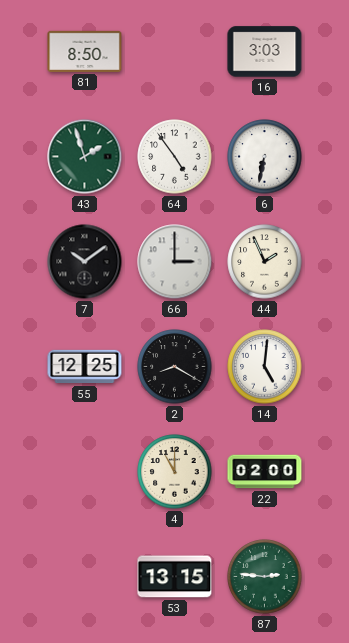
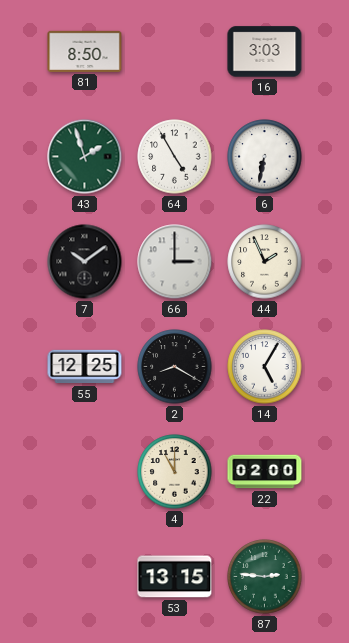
64: 4:54 -> 4:55 (175, 157)
14: 5:01 -> 5:05 (265, 367)
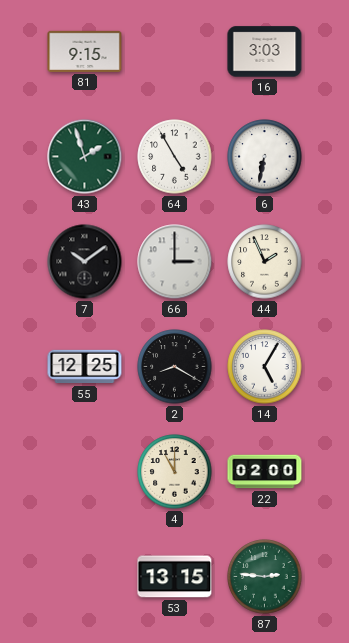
81: 8:50 -> 9:15 (85, 51)
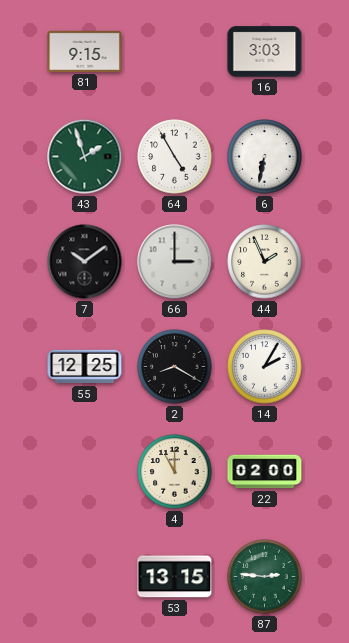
14: 5:05 -> 2:05 (265, 367)
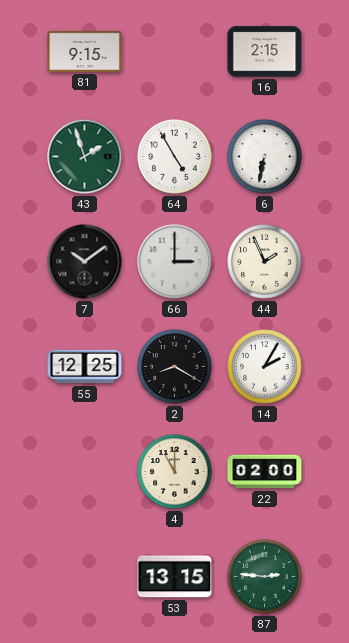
16: 3:03 -> 2:15 (265, 52)
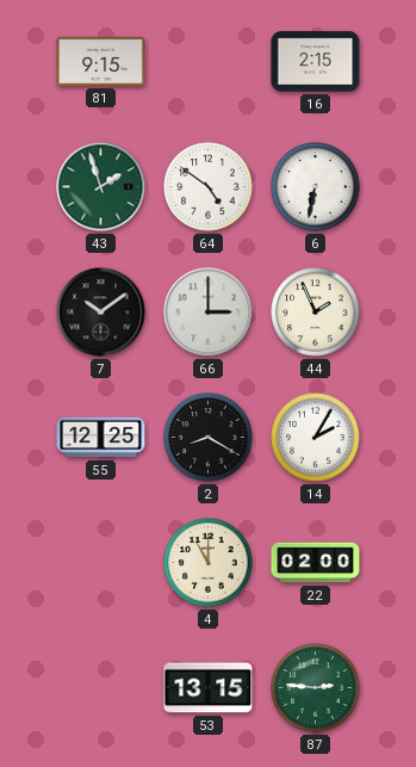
64: 4:55 -> 4:51 (209, 187)
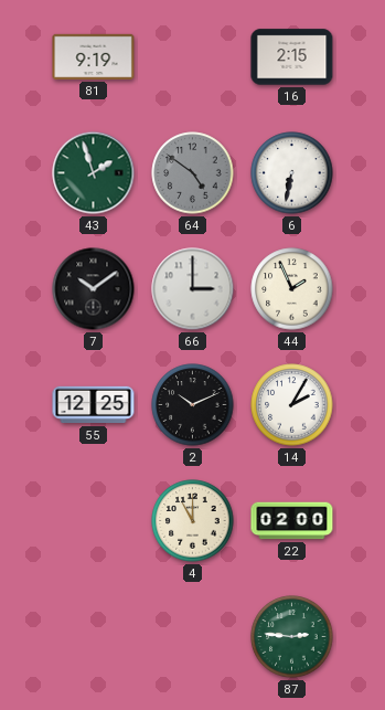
81: 9:15 -> 9:19 (94, 56)
64 dial: white -> grey (193, 173)
2: 8:20 -> 10:11 (193, 405)
53: 13:15 -> none (209, 688)
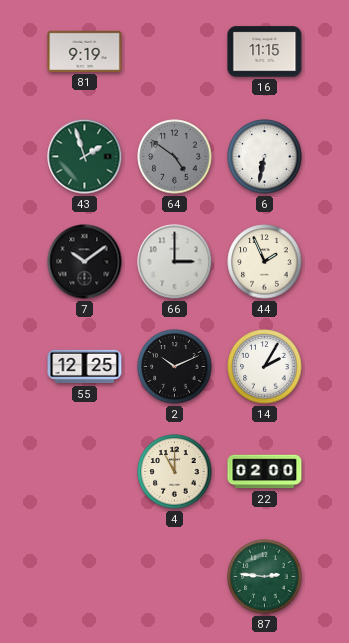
16: 2:15 -> 11:15 (265, 52)
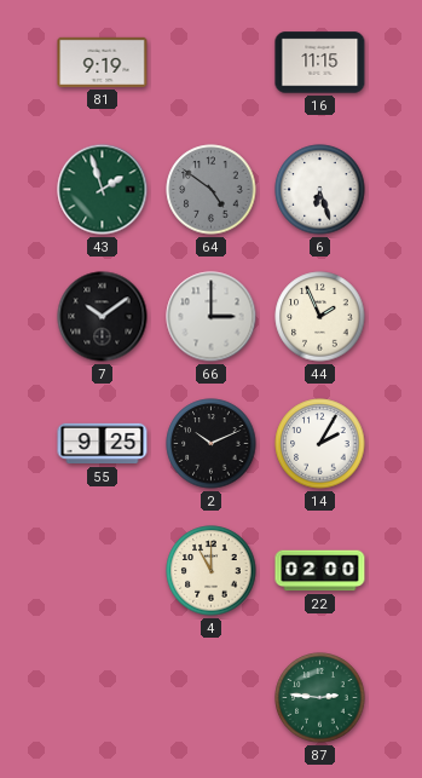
6: 6:32 -> 6:27 (320, 190)
55: 12:25 -> 9:25 (103, 444)
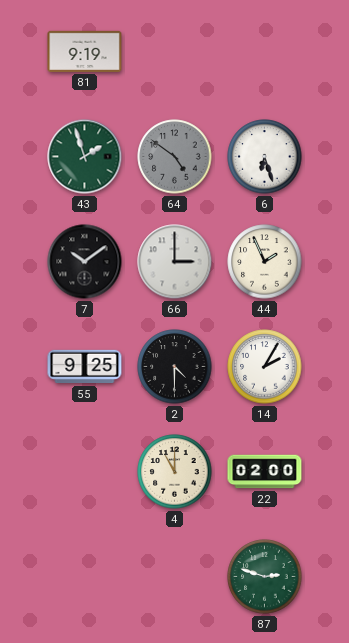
16: 11:15 -> none (320, 63)
2: 10:11 -> 4:30 (175, 367)
87: 2:46 -> 2:48 (265, 577)
